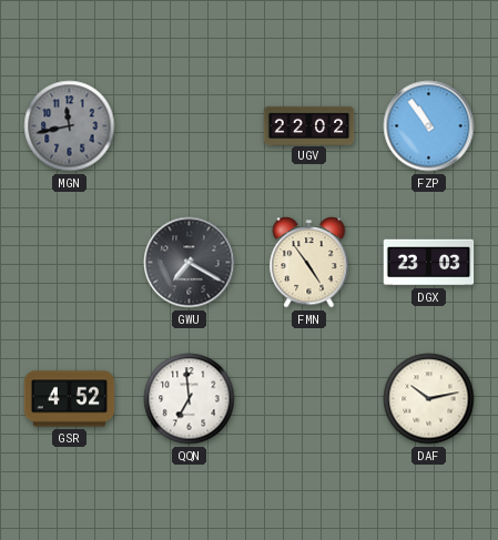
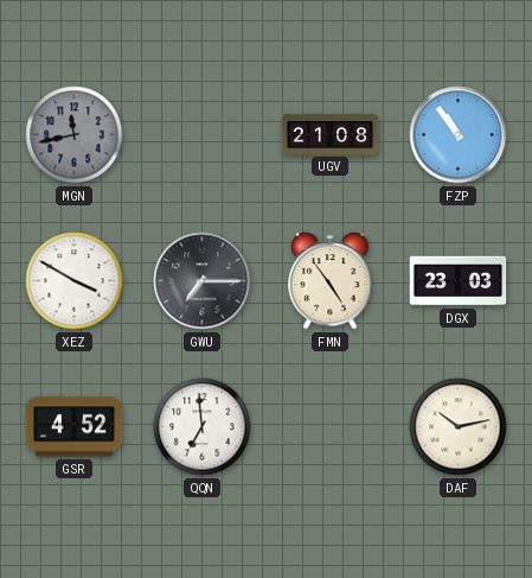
UGV: 22:02 -> 21:08 (331, 134)
XEZ: none -> 3:50 (75, 281)
GWU: 7:20 -> 7:15 (203, 281)
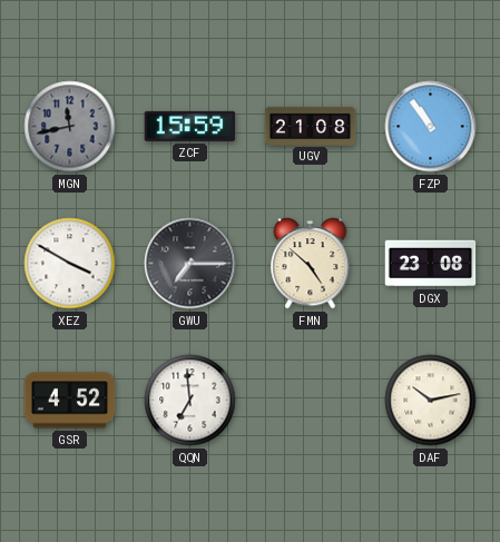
ZCF: none -> 15:59 (190, 126)
FMN: 4:54 -> 4:52 (311, 264)
DGX: 23:03 -> 23:08 (431, 264)
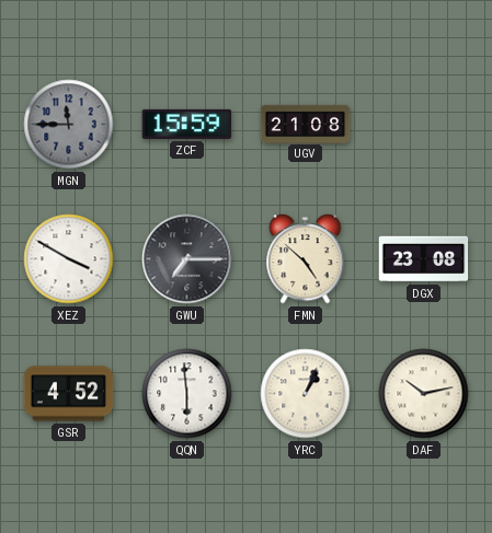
MGN: 11:43 -> 11:45 (69, 125)
FZP: 10:54 -> none (431, 127)
QQN: 6:59 -> 5:59 (187, 394)
YRC: none -> 1:04 (306, 394)
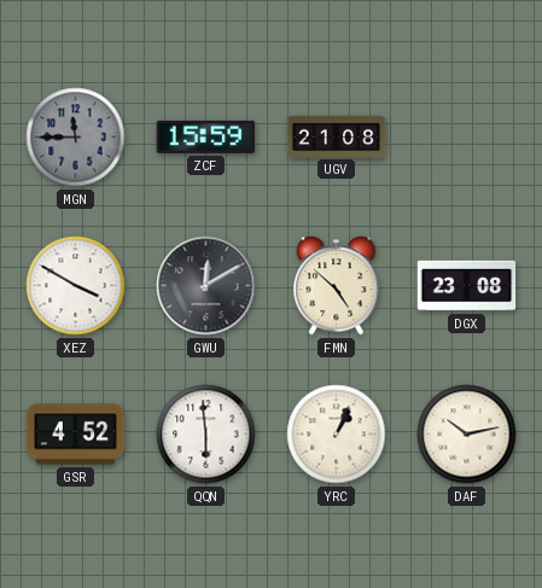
GWU: 7:15 -> 12:10 (206, 286)
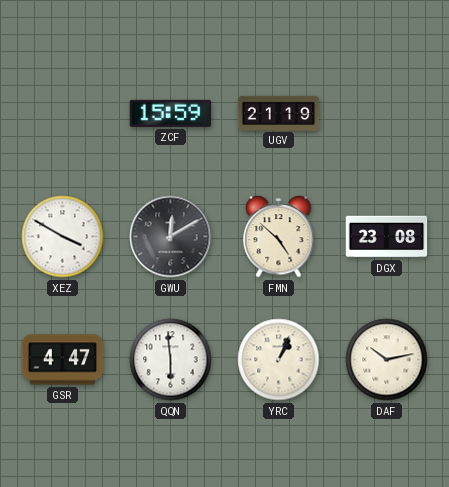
MGN: 11:45 -> none (76, 138)
UGV: 21:08 -> 21:19 (279, 113)
GSR: 4:52 -> 4:47 (63, 360)
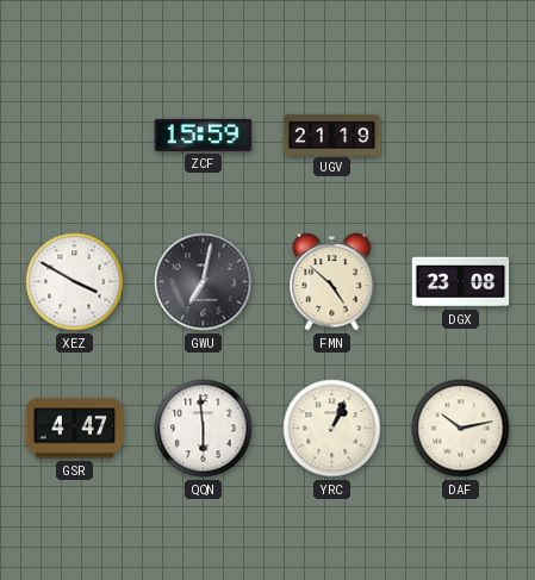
GWU: 12:10 -> 7:02 (204, 282)
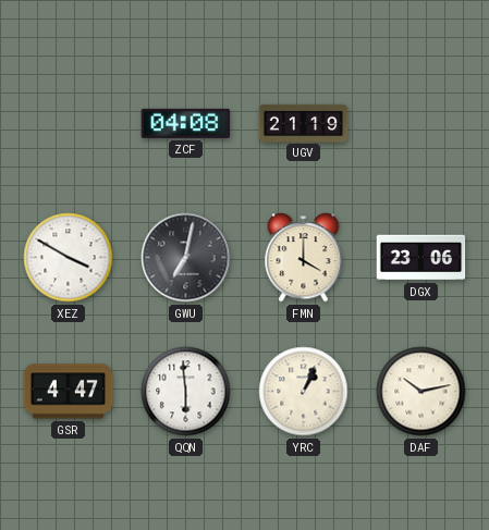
ZCF: 15:59 -> 04:08 (186, 123)
FMN: 4:52 -> 4:00 (304, 258)
DGX: 23:08 -> 23:06 (421, 258)
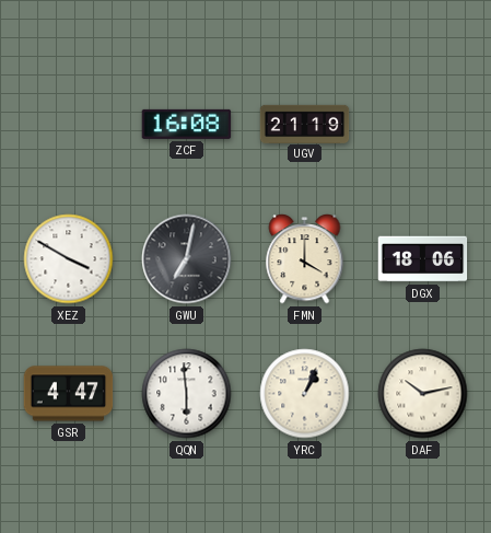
ZCF: 04:08 -> 16:08 (187, 124)
DGX: 23:06 -> 18:06 (423, 259)
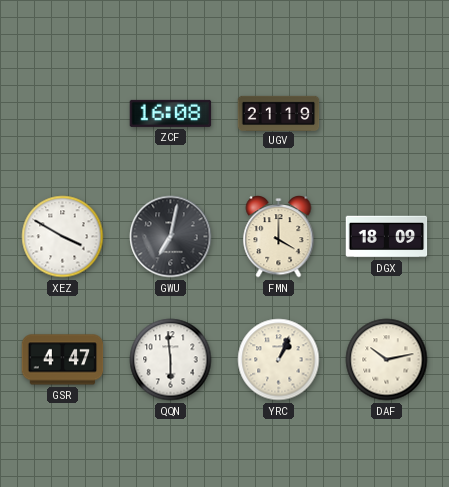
DGX: 18:06 -> 18:09 (387, 237)
